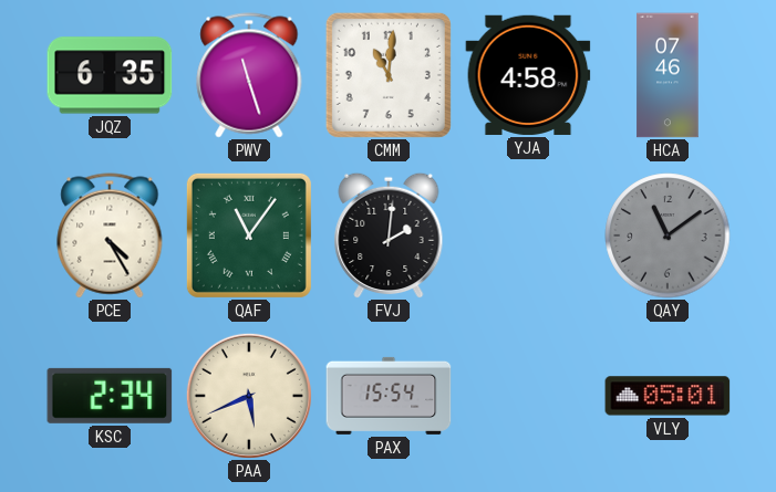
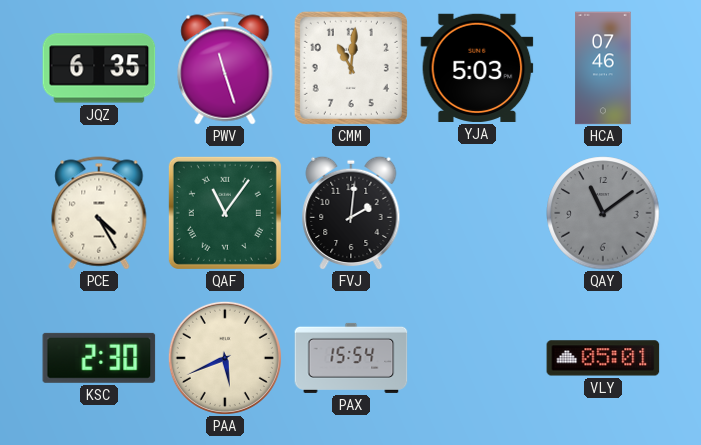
YJA: 4:58 -> 5:03 (477, 68)
KSC: 2:34 -> 2:30 (99, 358)
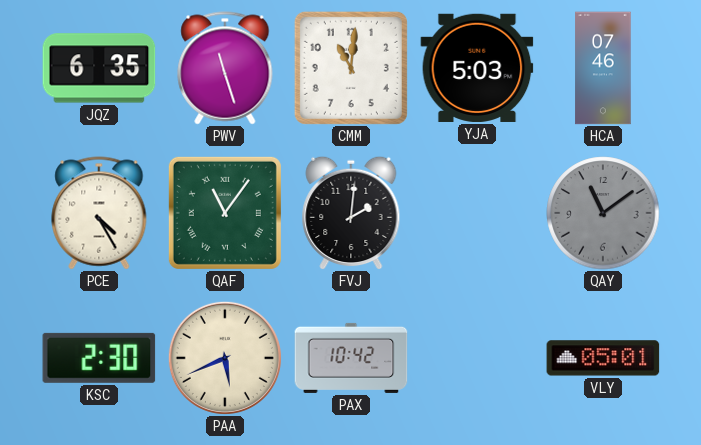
PAX: 15:54 -> 10:42 (351, 358)
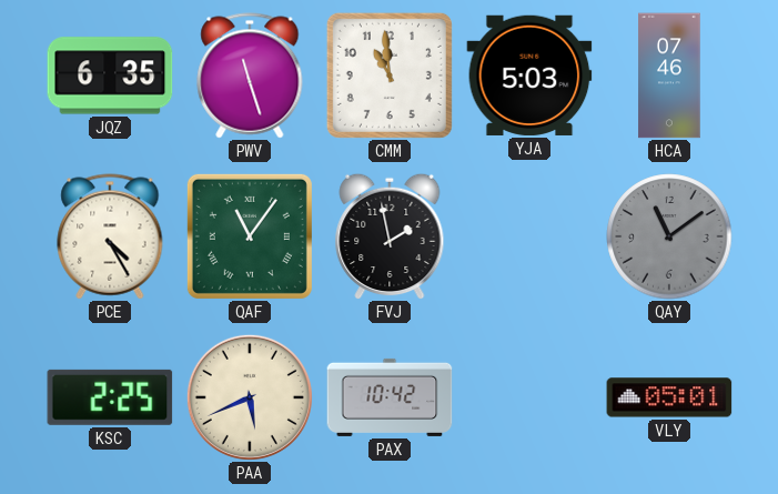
CMM: 11:01 -> 10:59 (390, 75)
FVJ: 2:01 -> 1:58 (390, 236)
KSC: 2:30 -> 2:25 (110, 397)
